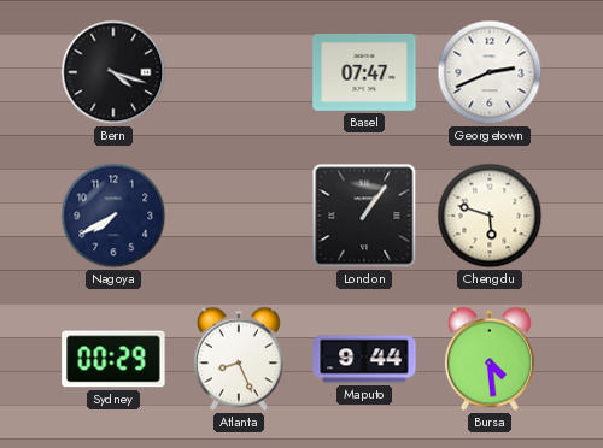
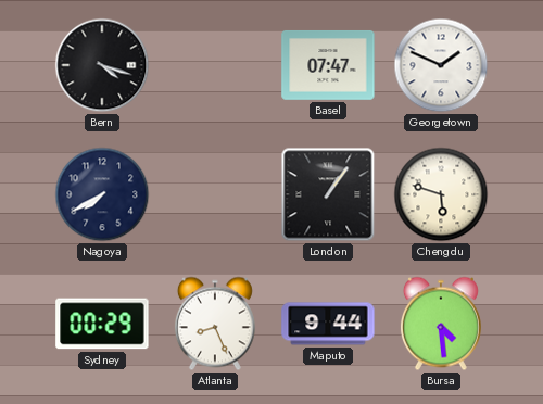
Georgetown: 2:41 -> 1:49 (441, 65)
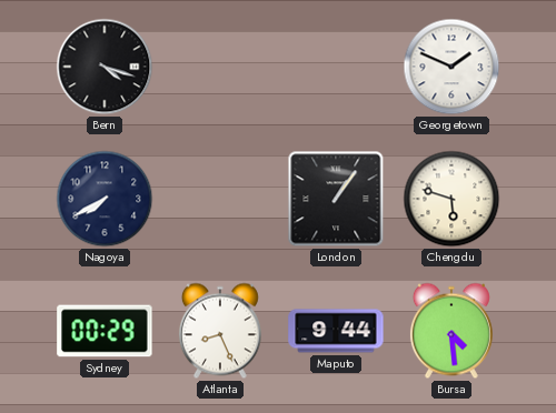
Basel: 07:47 -> none (328, 65)
